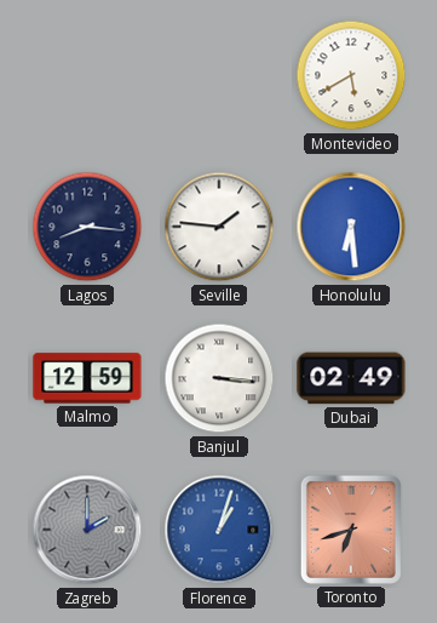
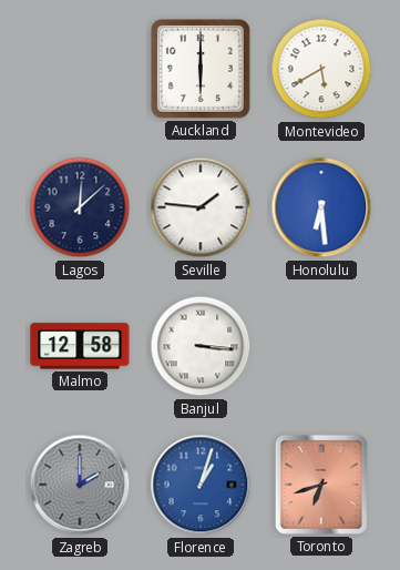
Auckland: none -> 6:00 (202, 70)
Lagos: 8:16 -> 12:08 (80, 207)
Malmo: 12:59 -> 12:58 (80, 346)
Dubai: 02:49 -> none (351, 378)
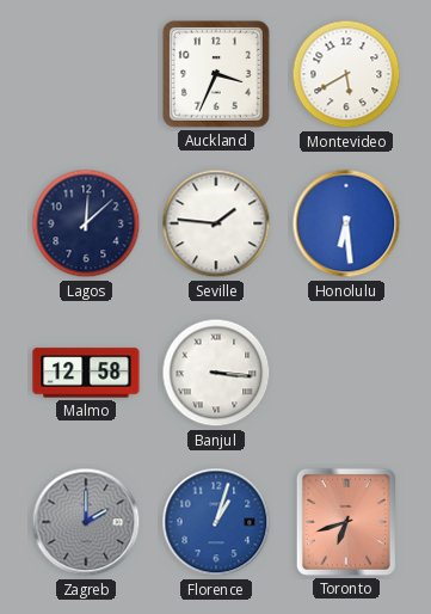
Auckland: 6:00 -> 3:34 (217, 75)
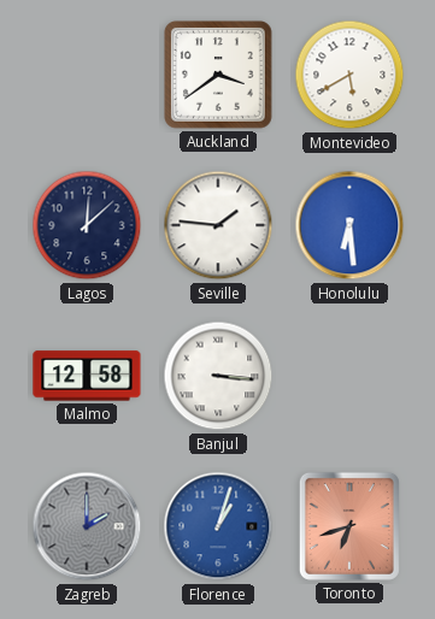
Auckland: 3:34 -> 3:39 (219, 76)
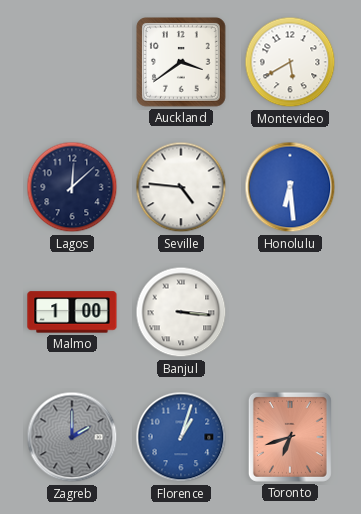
Seville: 1:46 -> 4:46 (181, 187)
Malmo: 12:58 -> 1:00 (72, 312)
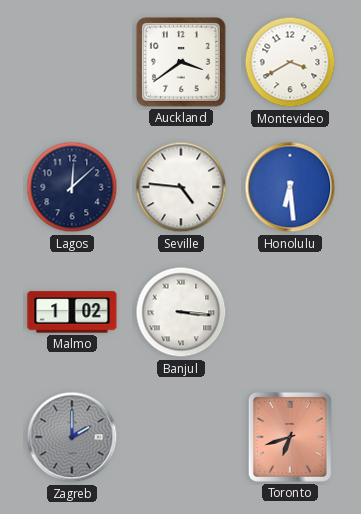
Montevideo: 5:40 -> 3:40 (290, 62)
Malmo: 1:00 -> 1:02 (72, 312)
Florence: 1:03 -> none (181, 437)
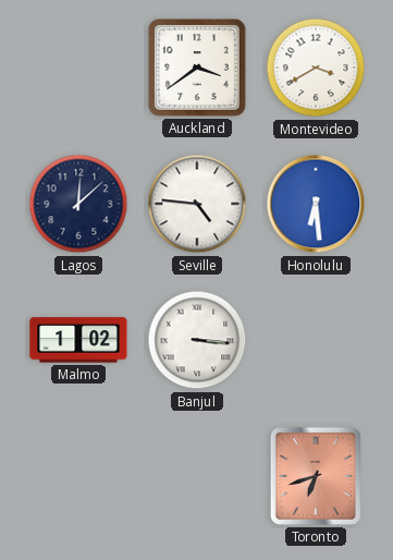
Zagreb: 2:00 -> none (72, 437)
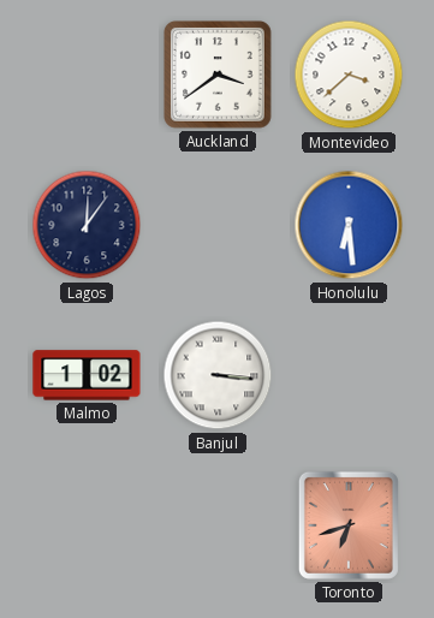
Montevideo: 3:40 -> 3:38 (349, 75)
Lagos: 12:08 -> 12:06 (87, 225)
Seville: 4:46 -> none (197, 204)
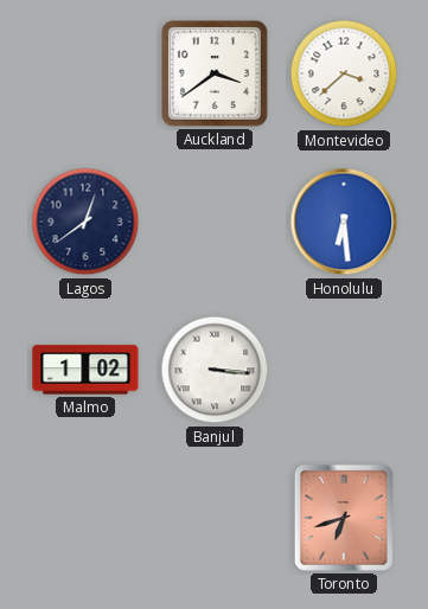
Lagos: 12:06 -> 12:39 (85, 222)
